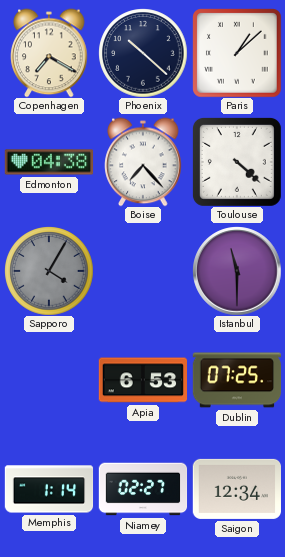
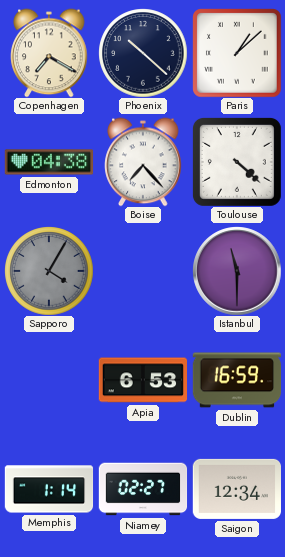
Dublin: 07:25 -> 16:59 (237, 380)
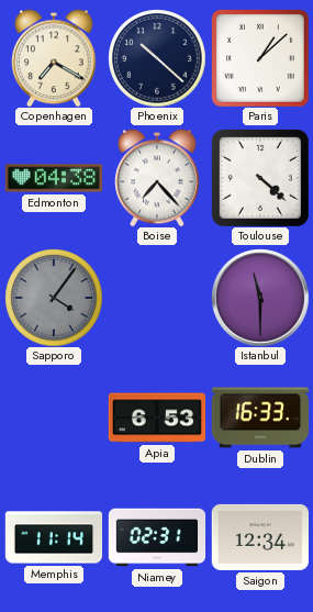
Sapporo: 4:05 -> 4:06 (54, 298)
Dublin: 16:59 -> 16:33 (260, 418)
Memphis: 1:14 -> 11:14 (54, 537)
Niamey: 02:27 -> 02:31 (157, 537)
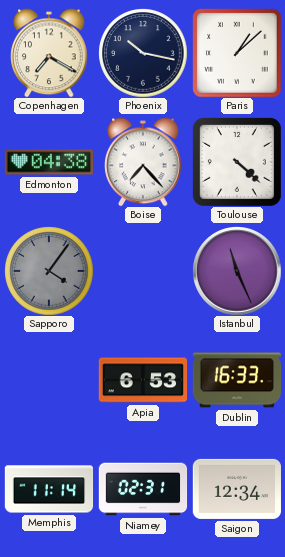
Phoenix: 10:22 -> 10:17 (143, 53)
Istanbul: 11:30 -> 11:26 (237, 271)
